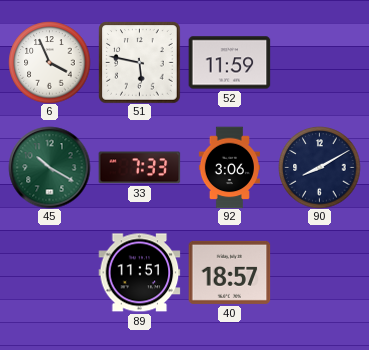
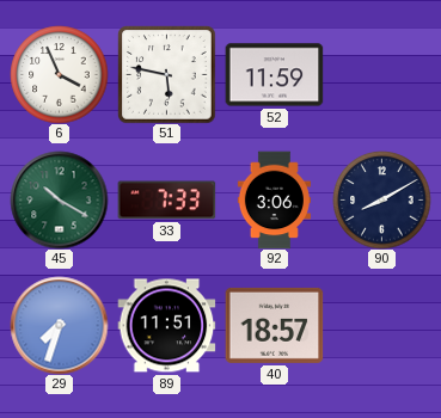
29: none -> 7:33 (59, 325)
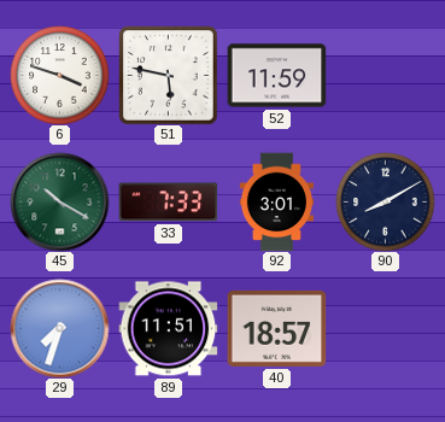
6: 3:56 -> 3:48 (59, 75)
92: 3:06 -> 3:01 (276, 201)
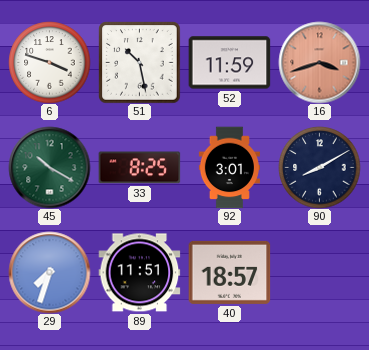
51: 5:47 -> 10:28 (139, 62)
16: none -> 3:42 (319, 62)
33: 7:33 -> 8:25 (139, 168)
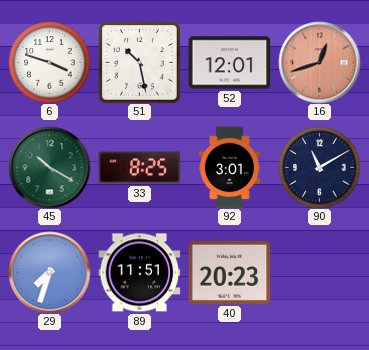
52: 11:59 -> 12:01 (229, 63)
16: 3:42 -> 12:42 (319, 62)
90: 8:10 -> 11:10 (319, 167)
40: 18:57 -> 20:23 (229, 272)
